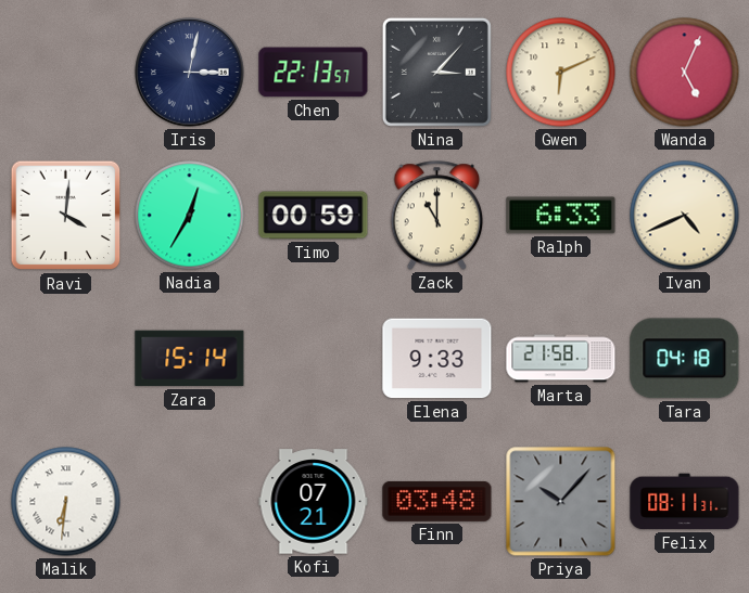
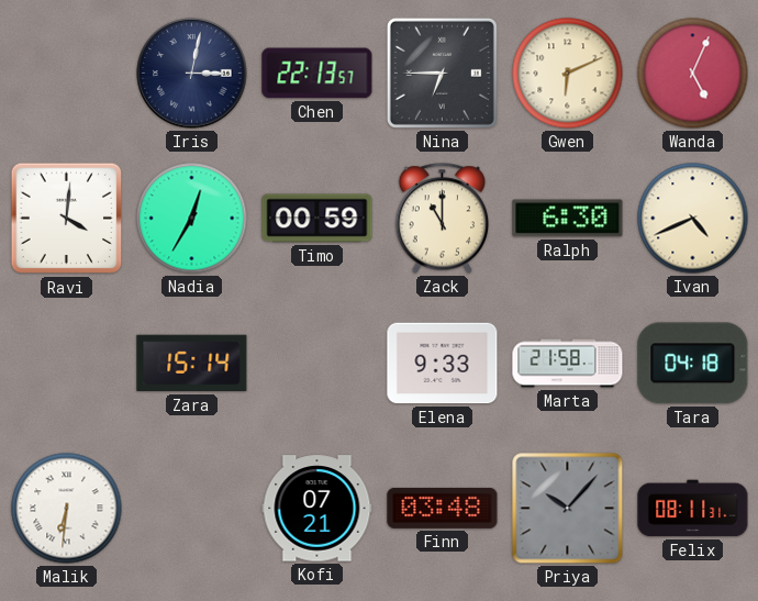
Nina: 3:07 -> 6:45 (442, 73)
Ralph: 6:33 -> 6:30 (568, 219)
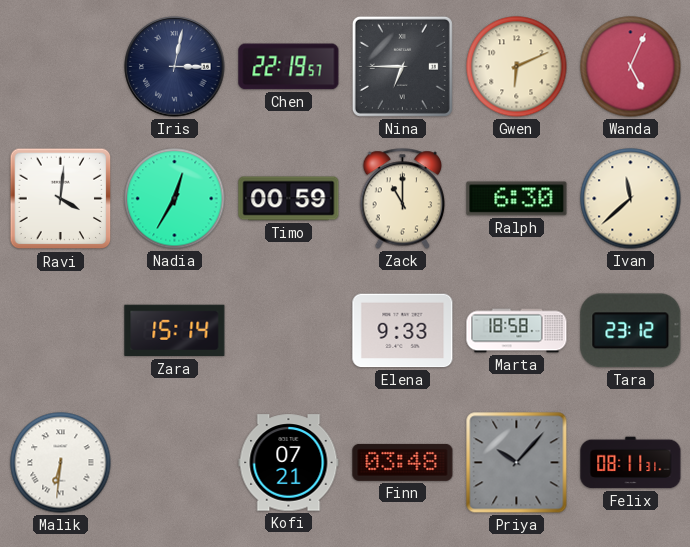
Chen: 22:13 -> 22:19 (289, 67)
Ivan: 4:41 -> 11:38 (631, 199)
Marta: 21:58 -> 18:58 (517, 331)
Tara: 04:18 -> 23:12 (631, 331)
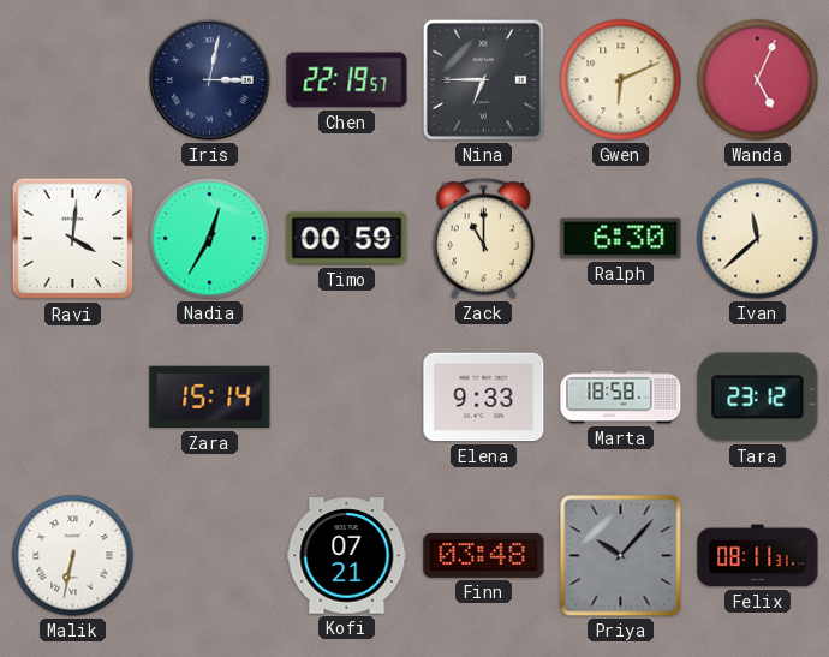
Malik: 6:31 -> 6:32 (73, 556)
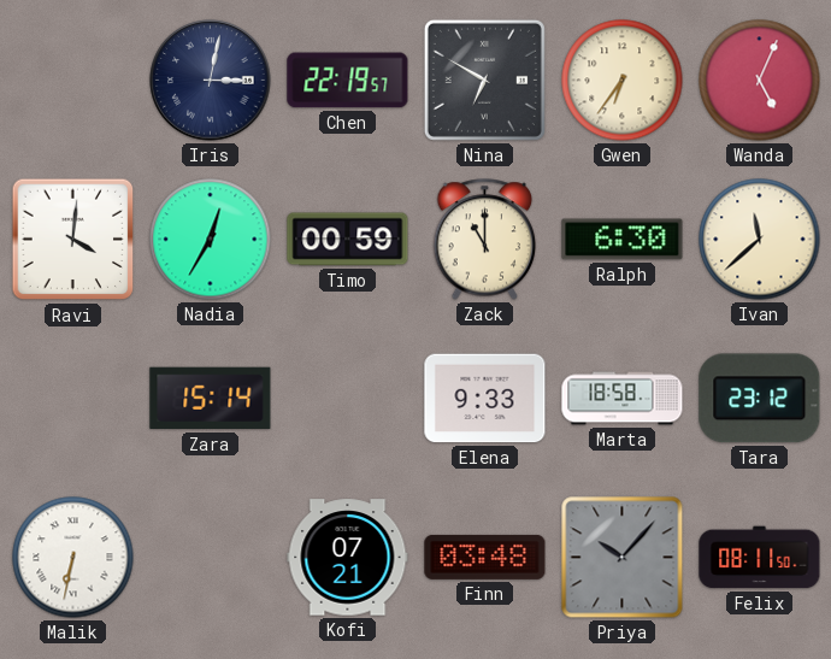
Nina: 6:45 -> 6:50 (484, 80)
Gwen: 6:11 -> 6:36 (623, 81)
Felix: 08:11:31 -> 08:11:50 (760, 558)
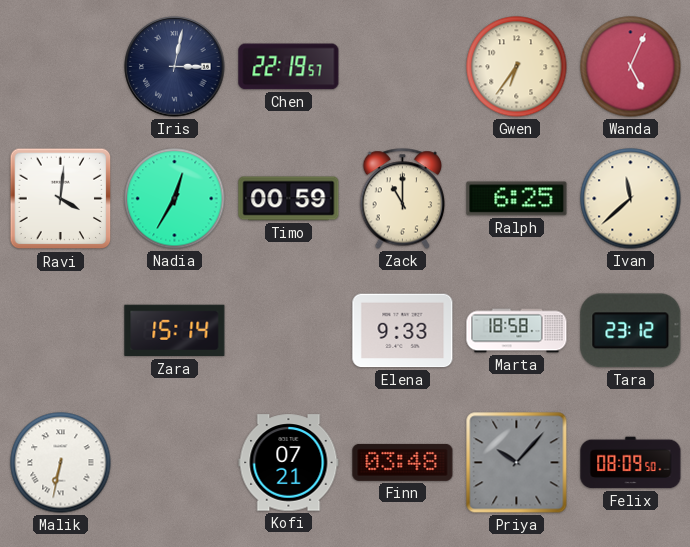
Nina: 6:50 -> none (484, 80)
Ralph: 6:30 -> 6:25 (517, 199)
Felix: 08:11 -> 08:09 (631, 463)
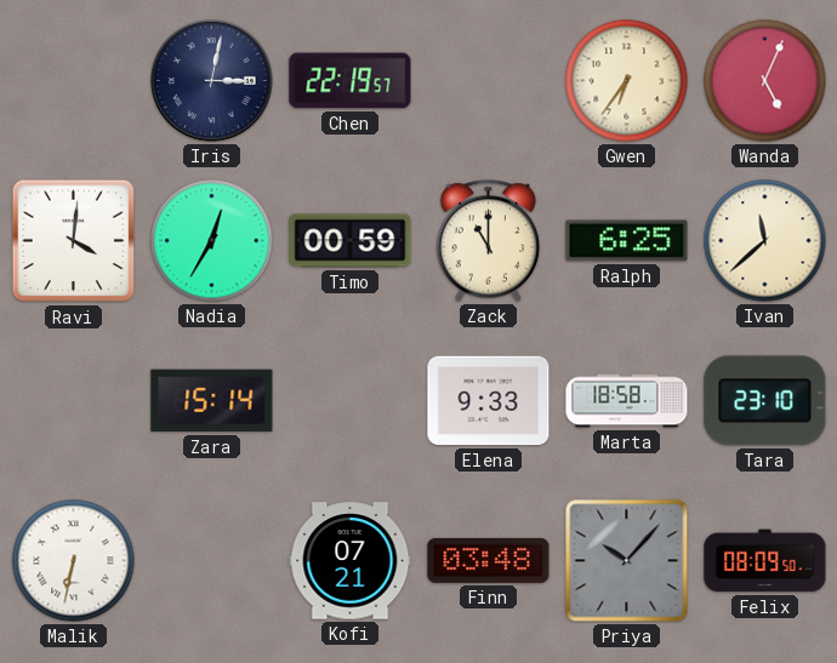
Tara: 23:12 -> 23:10 (765, 401)
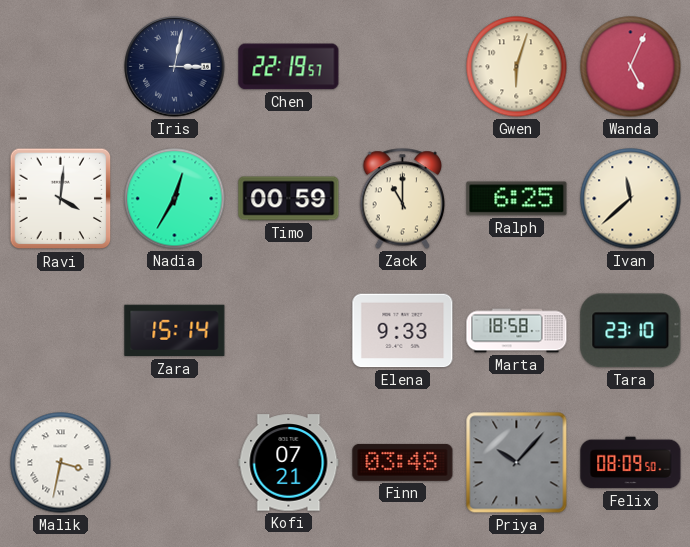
Gwen: 6:36 -> 6:03 (517, 67)
Malik: 6:32 -> 3:32 (61, 463)
